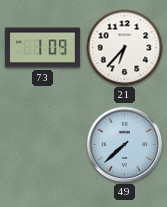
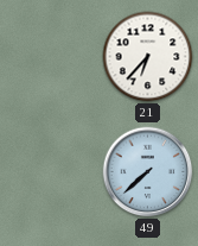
73: 1:09 -> none (42, 48)
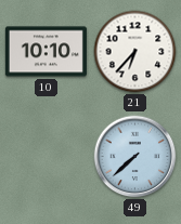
10: none -> 10:10 (46, 52)
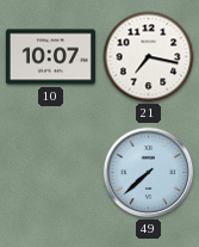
10: 10:10 -> 10:07 (50, 57)
21: 6:37 -> 7:17 (149, 57)
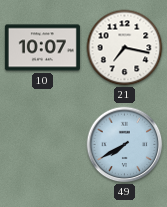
49: 7:38 -> 7:40 (125, 145)
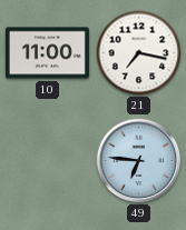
10: 10:07 -> 11:00 (47, 53)
49: 7:40 -> 6:46 (139, 161)
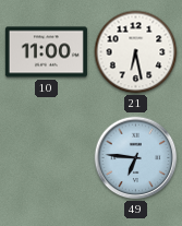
21: 7:17 -> 6:28 (136, 52)
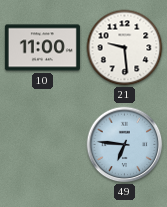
21: 6:28 -> 9:29 (125, 48)
